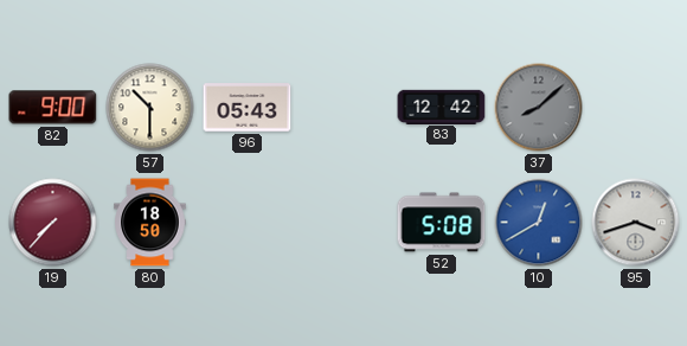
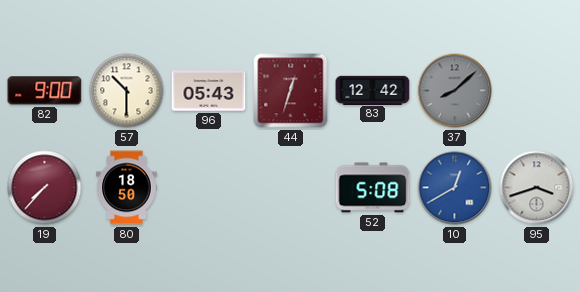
44: none -> 12:33 (291, 91)
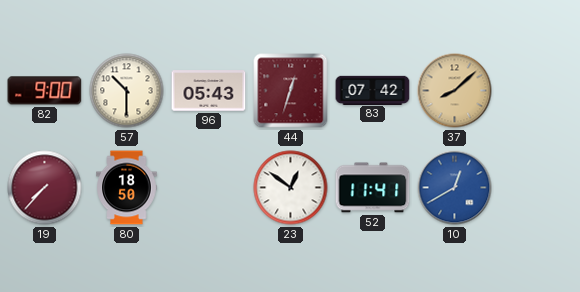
83: 12:42 -> 07:42 (373, 90)
37 dial: grey -> champagne (455, 91)
23: none -> 12:51 (291, 188)
52: 5:08 -> 11:41 (373, 188)
95: 3:42 -> none (537, 188)
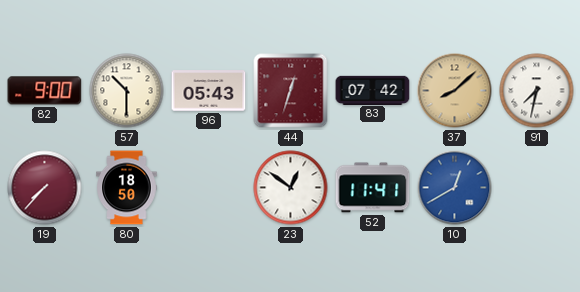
91: none -> 7:32 (537, 91)
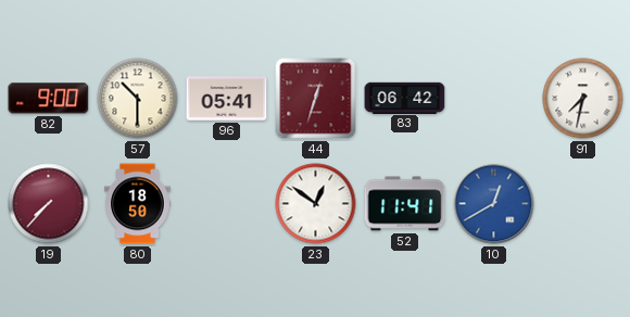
96: 05:43 -> 05:41 (227, 99)
83: 07:42 -> 06:42 (405, 98)
37: 8:08 -> none (455, 91)
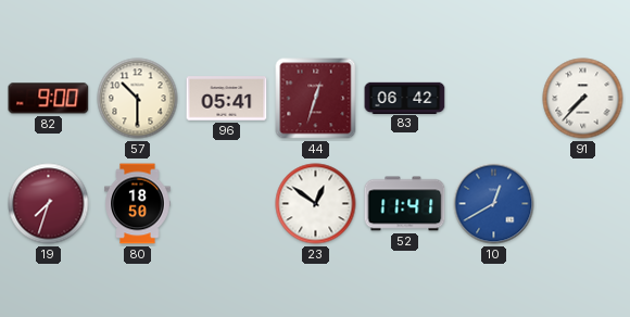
91: 7:32 -> 7:37 (583, 99)
19: 7:37 -> 7:33 (49, 204)
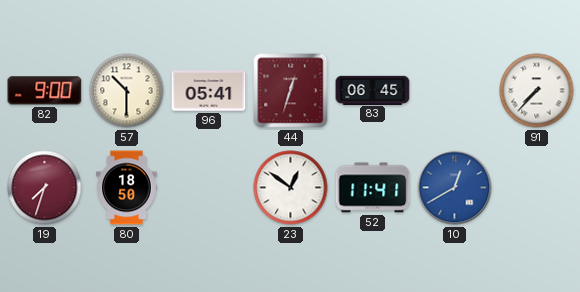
83: 06:42 -> 06:45 (373, 90)
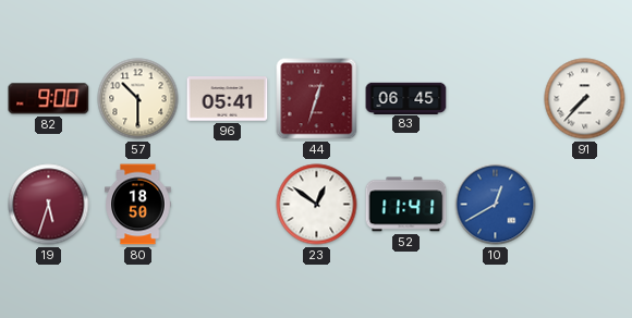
19: 7:33 -> 5:33 (49, 205)
